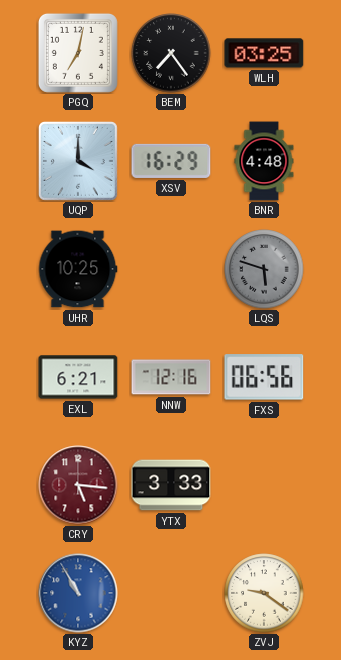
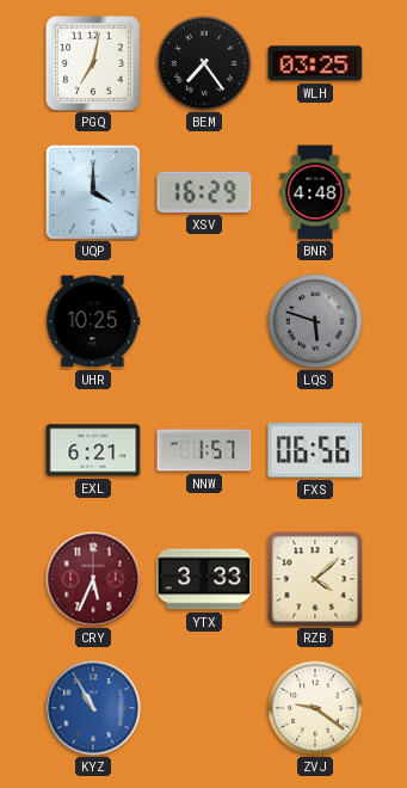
NNW: 12:16 -> 1:57 (204, 450)
CRY: 5:16 -> 5:34 (93, 579)
RZB: none -> 4:08 (315, 579)
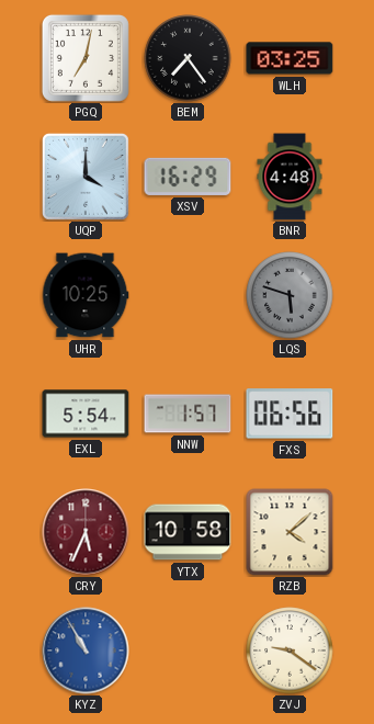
EXL: 6:21 -> 5:54 (86, 414)
YTX: 3:33 -> 10:58 (188, 532)
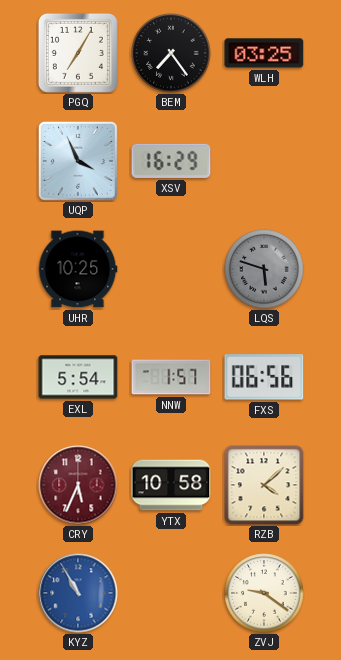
PGQ: 7:02 -> 7:05 (78, 53)
UQP: 4:00 -> 3:56 (78, 161)
BNR: 4:48 -> none (290, 177)
